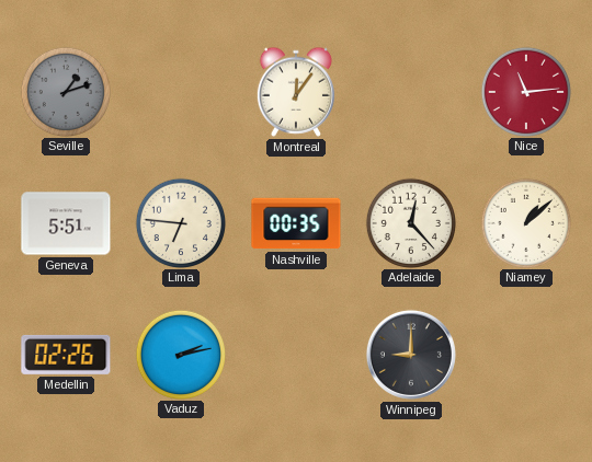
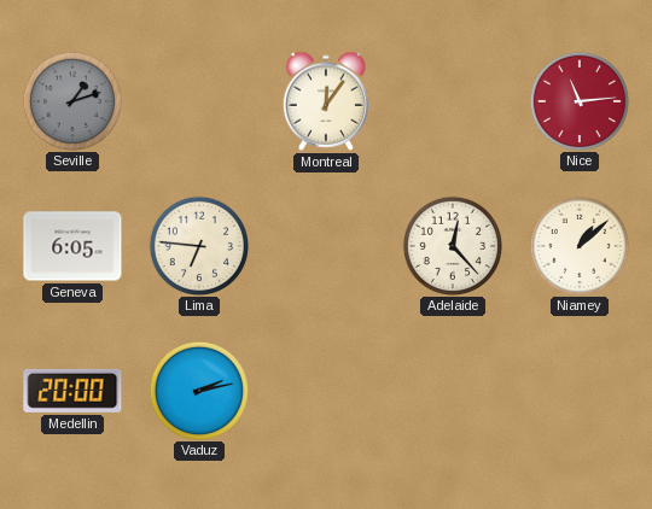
Geneva: 5:51 -> 6:05 (72, 246)
Nashville: 00:35 -> none (296, 223)
Medellin: 02:26 -> 20:00 (72, 391)
Winnipeg: 9:00 -> none (411, 355)
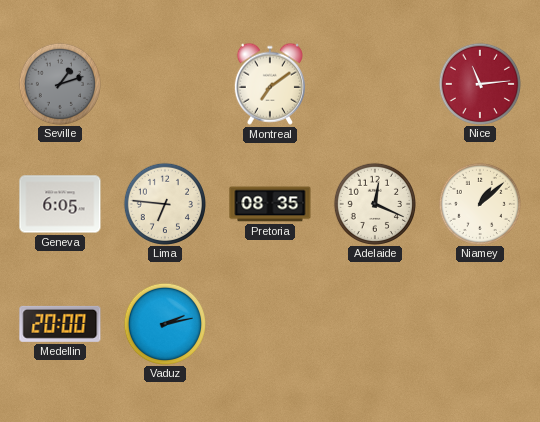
Montreal: 12:06 -> 7:09 (270, 84)
Pretoria: none -> 08:35 (270, 204)
Adelaide: 12:23 -> 12:19 (374, 203)
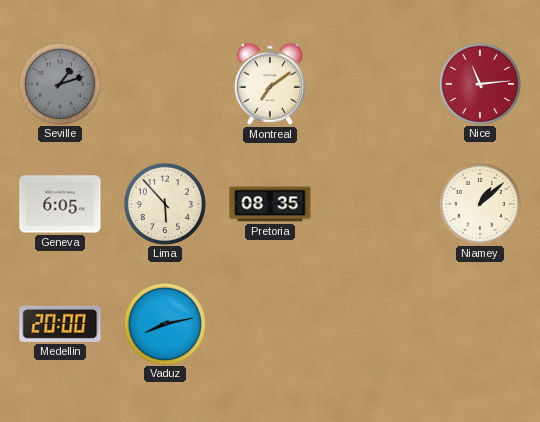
Lima: 6:46 -> 5:53 (164, 203)
Adelaide: 12:19 -> none (374, 203)
Vaduz: 2:13 -> 8:13 (164, 323)
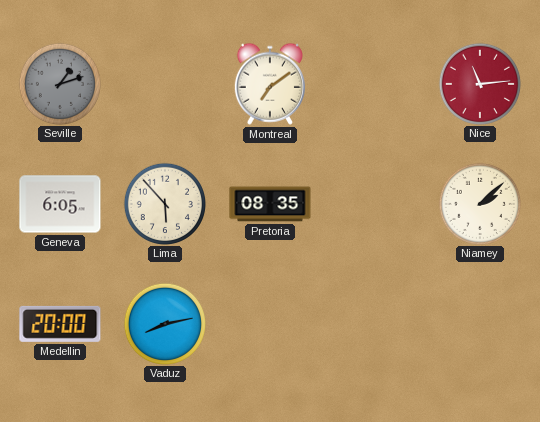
Niamey: 1:08 -> 2:08 (479, 203)
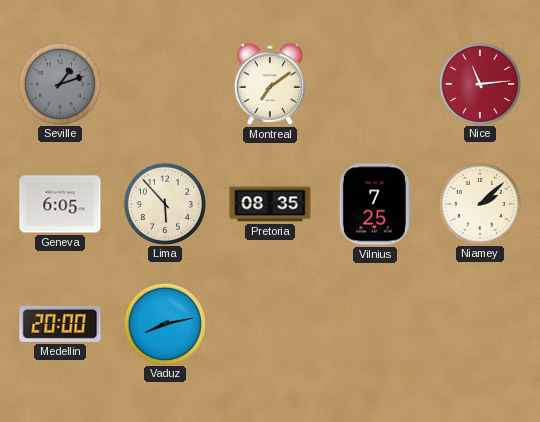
Vilnius: none -> 7:25 (375, 204)
